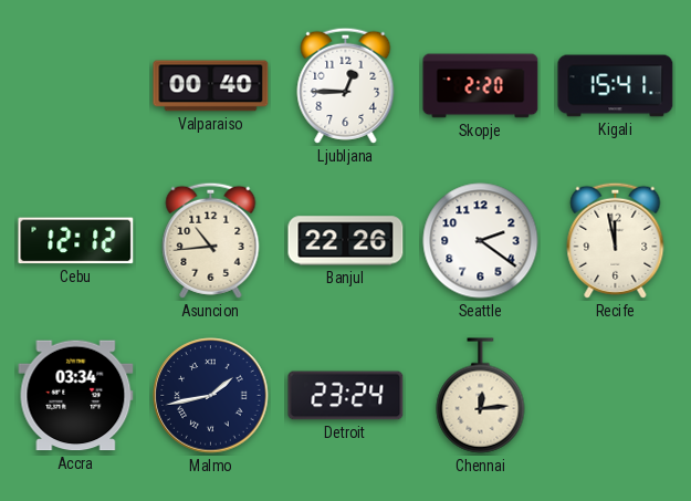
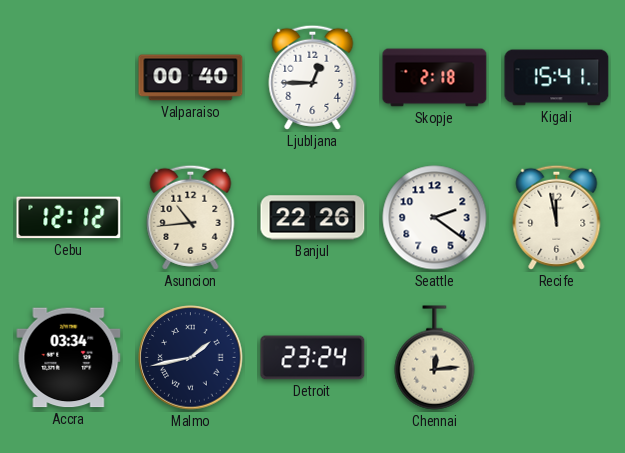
Skopje: 2:20 -> 2:18 (435, 78)
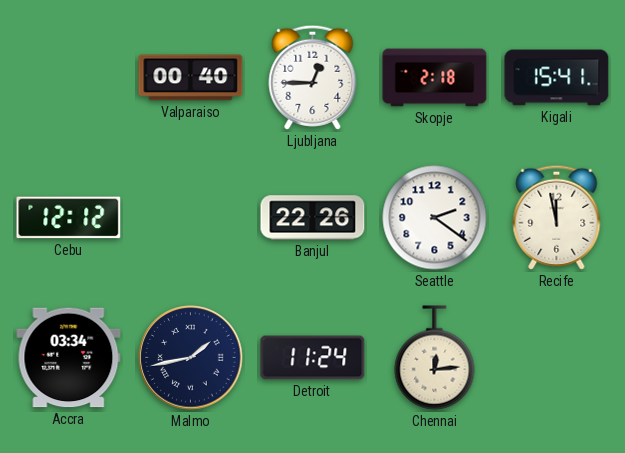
Asuncion: 10:44 -> none (191, 217)
Detroit: 23:24 -> 11:24 (313, 358)
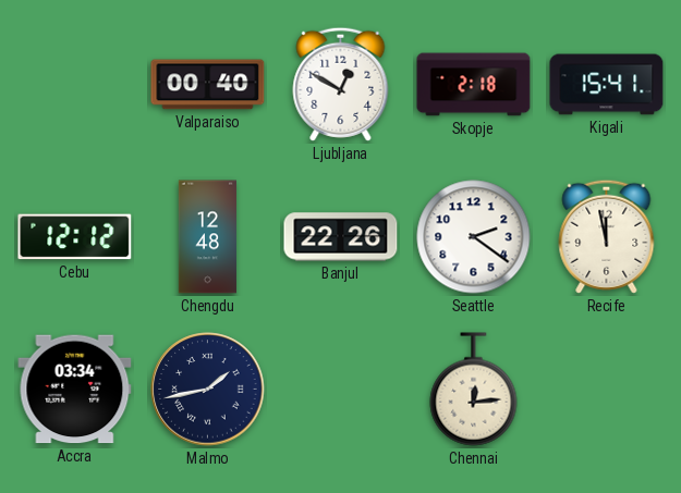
Ljubljana: 12:45 -> 12:50 (341, 84)
Chengdu: none -> 12:48 (207, 237)
Detroit: 11:24 -> none (313, 358)
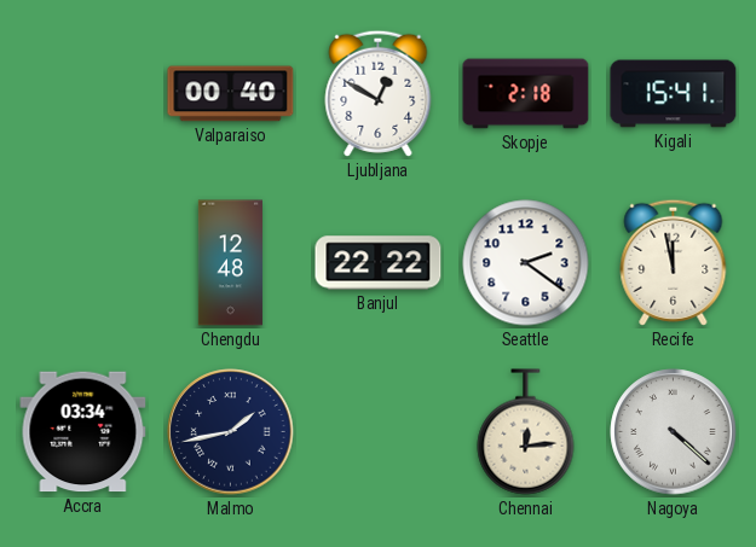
Cebu: 12:12 -> none (75, 237)
Banjul: 22:26 -> 22:22 (379, 263)
Nagoya: none -> 4:22 (674, 432)
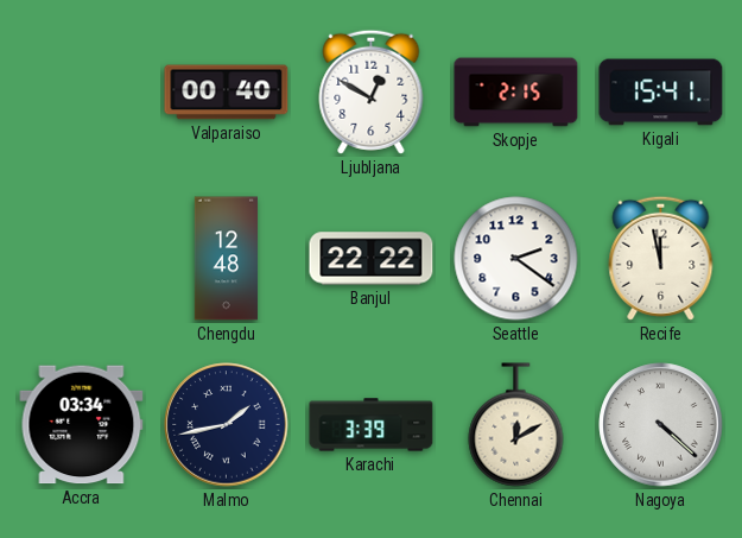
Skopje: 2:18 -> 2:15 (516, 93)
Karachi: none -> 3:39 (372, 425)
Chennai: 12:14 -> 12:10 (516, 425)
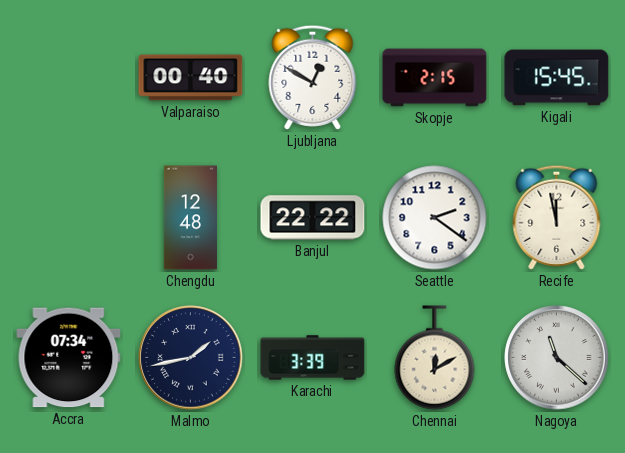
Kigali: 15:41 -> 15:45 (557, 78)
Accra: 03:34 -> 07:34 (69, 358)
Nagoya: 4:22 -> 11:22 (557, 358)
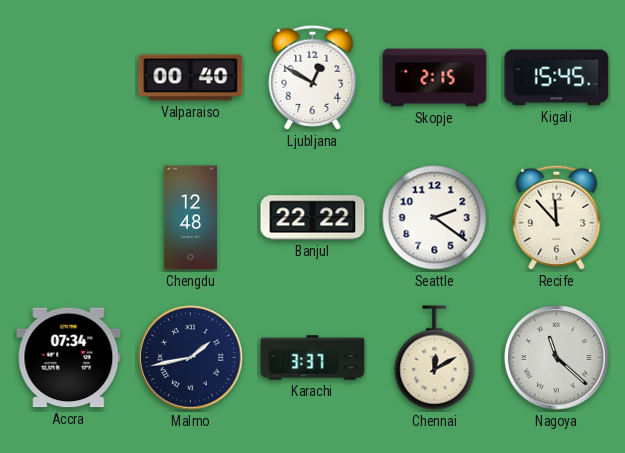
Recife: 11:58 -> 11:53 (557, 217)
Karachi: 3:39 -> 3:37 (313, 358)
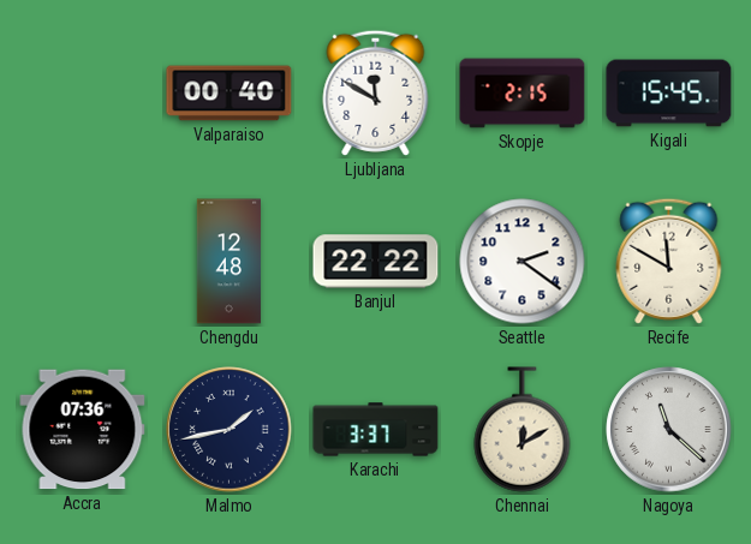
Ljubljana: 12:50 -> 11:50 (376, 92)
Recife: 11:53 -> 11:50 (669, 261)
Accra: 07:34 -> 07:36 (83, 430)
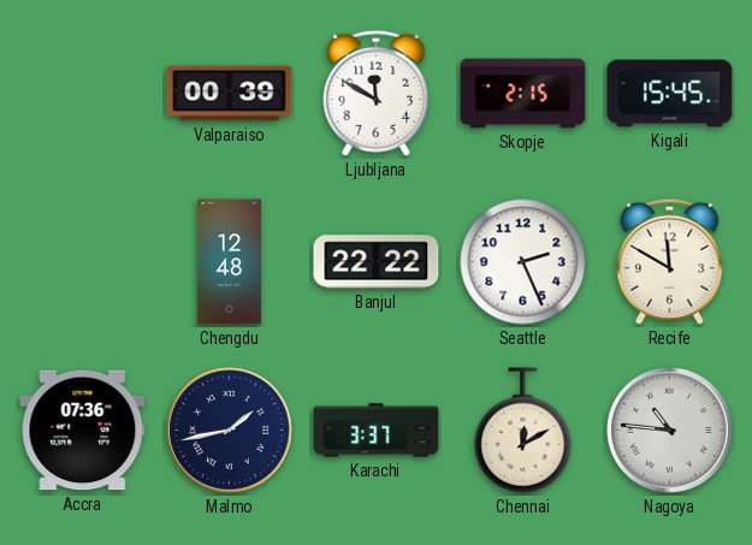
Valparaiso: 00:40 -> 00:39 (230, 94)
Seattle: 2:21 -> 2:26 (523, 262)
Nagoya: 11:22 -> 10:46 (670, 431)
